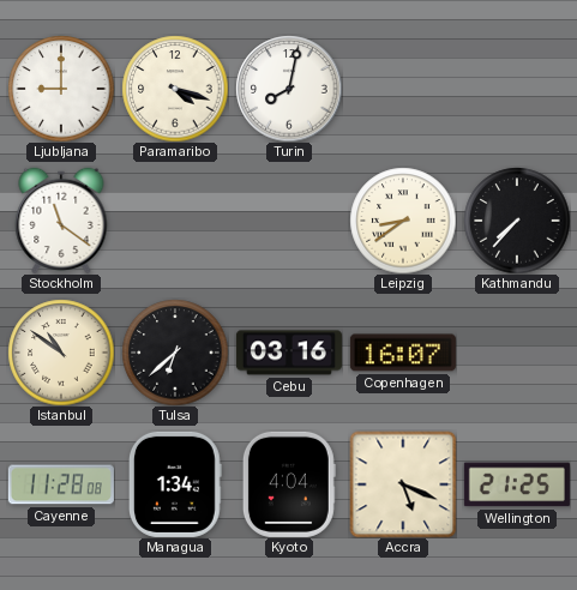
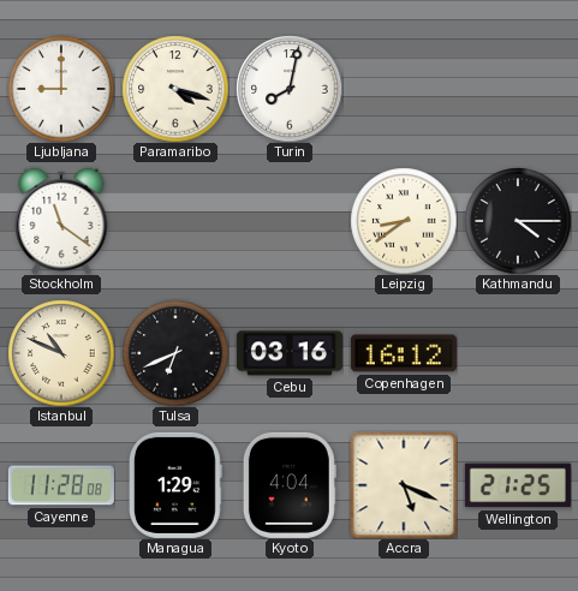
Kathmandu: 7:37 -> 4:15 (518, 221)
Istanbul: 10:51 -> 10:49 (61, 353)
Tulsa: 6:38 -> 6:41 (175, 353)
Copenhagen: 16:07 -> 16:12 (404, 353)
Managua: 1:34 -> 1:29 (175, 485)
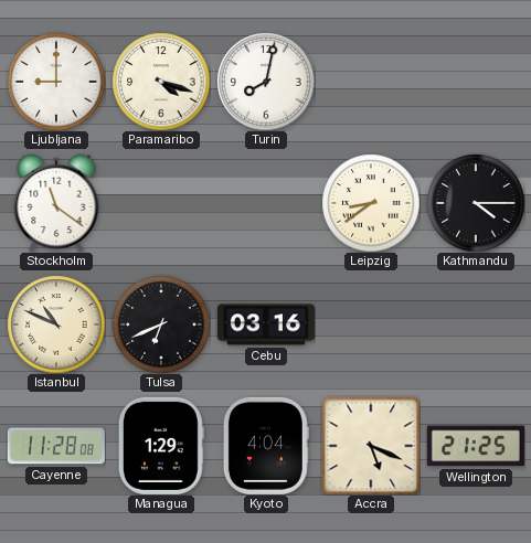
Copenhagen: 16:12 -> none (404, 353)
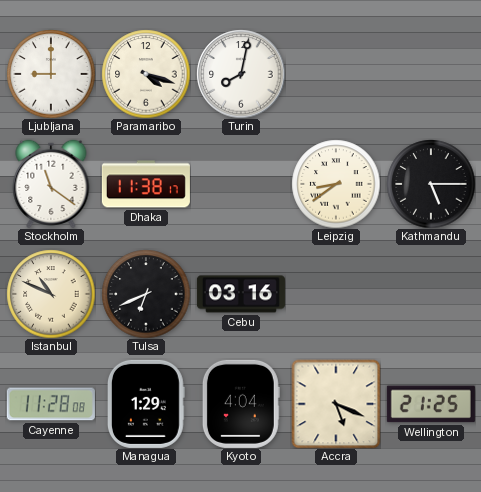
Dhaka: none -> 11:38 (146, 184)
Kathmandu: 4:15 -> 5:15 (431, 184)
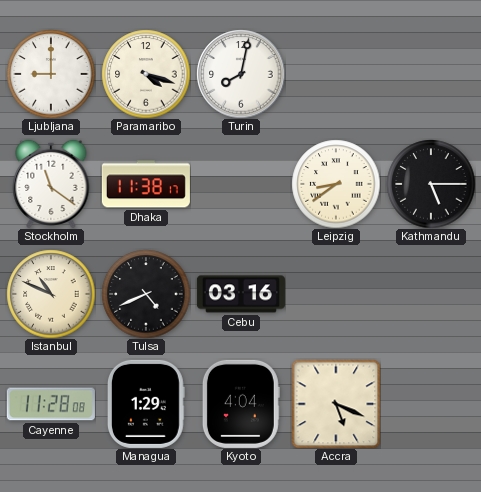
Tulsa: 6:41 -> 4:41 (146, 294)
Wellington: 21:25 -> none (431, 404)
